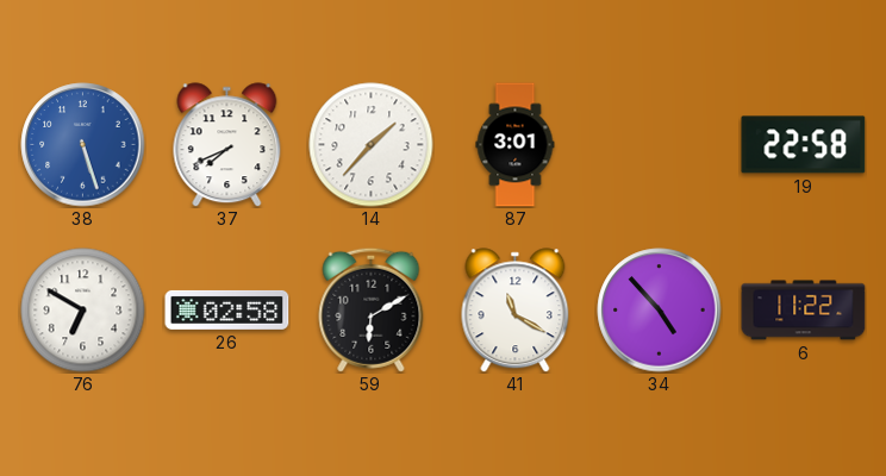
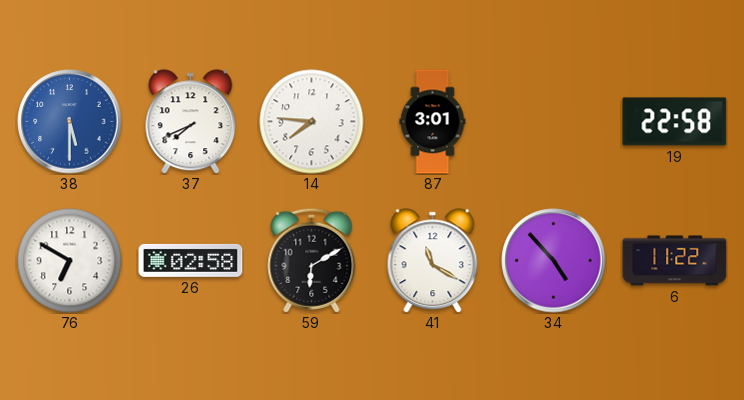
38: 5:27 -> 5:30 (70, 122)
14: 1:37 -> 7:46 (312, 122)
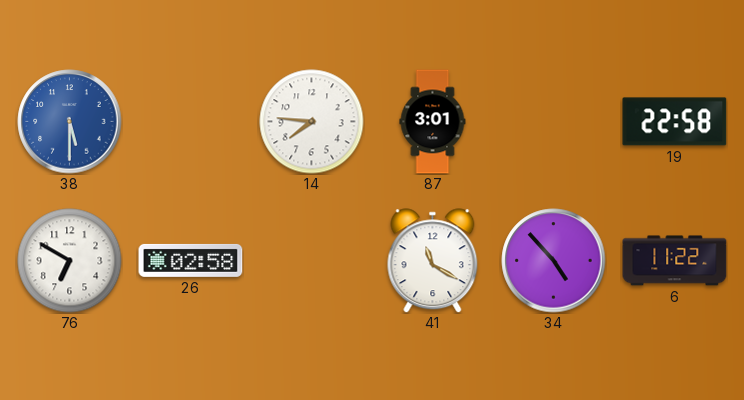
37: 7:41 -> none (191, 122)
59: 6:10 -> none (312, 260)
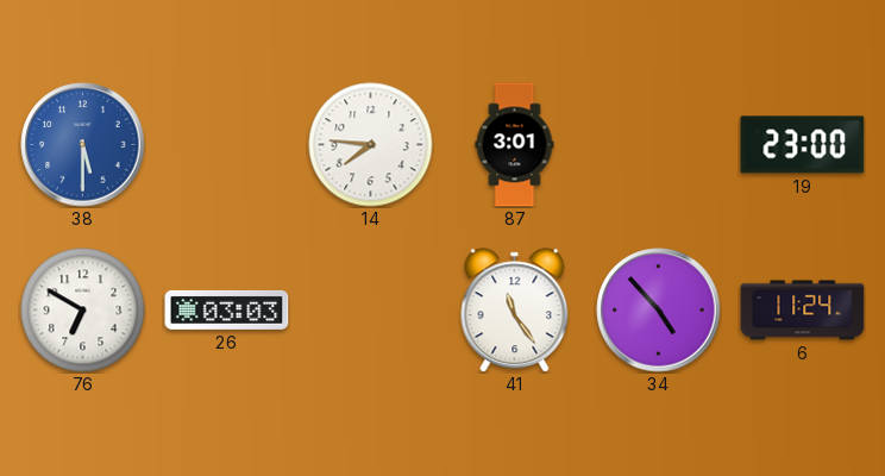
19: 22:58 -> 23:00 (803, 145)
26: 02:58 -> 03:03 (227, 309)
41: 11:20 -> 11:24 (515, 311)
6: 11:22 -> 11:24 (803, 311)
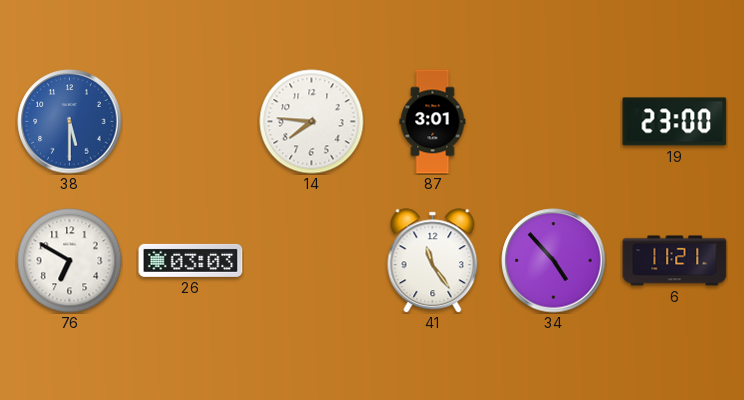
6: 11:24 -> 11:21 (675, 261)
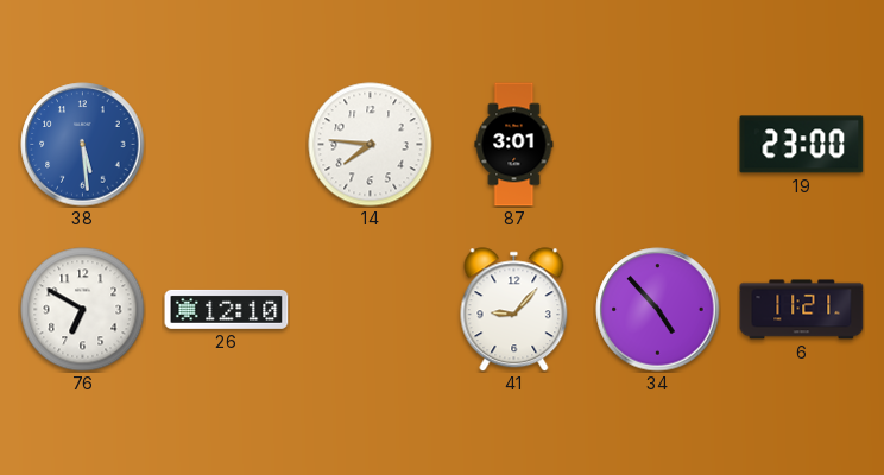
38: 5:30 -> 5:29 (83, 145)
26: 03:03 -> 12:10 (227, 309)
41: 11:24 -> 9:07 (514, 310)
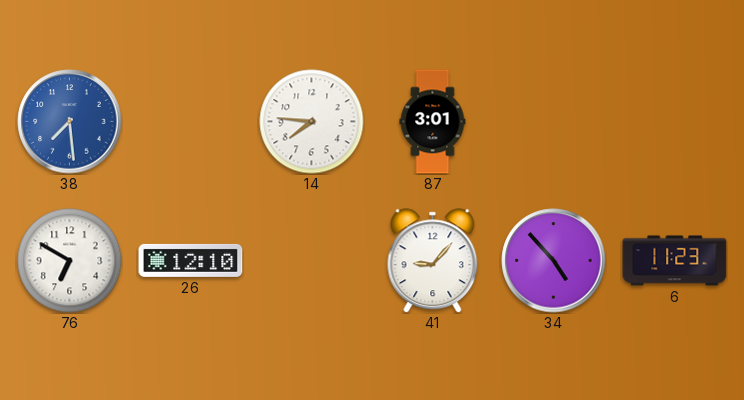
38: 5:29 -> 7:29 (70, 122)
19: 23:00 -> none (802, 145)
6: 11:21 -> 11:23 (675, 261)
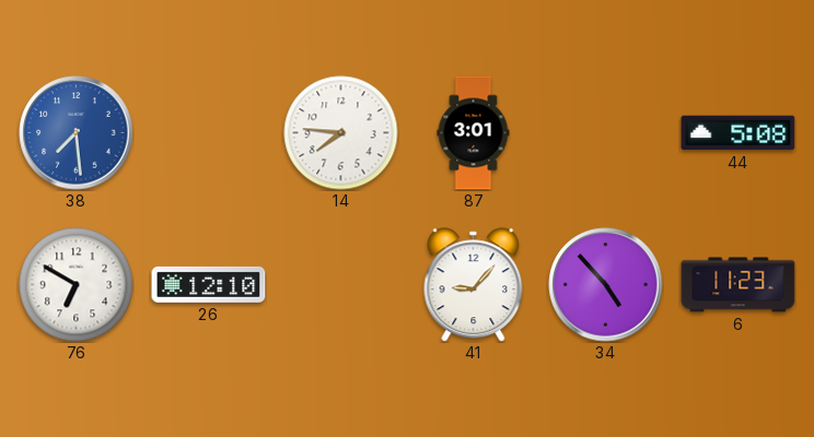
44: none -> 5:08 (739, 133)
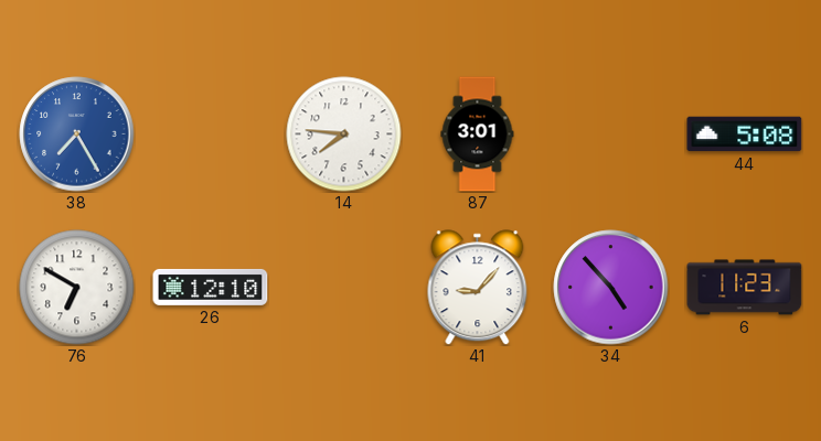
38: 7:29 -> 7:25 (77, 135)
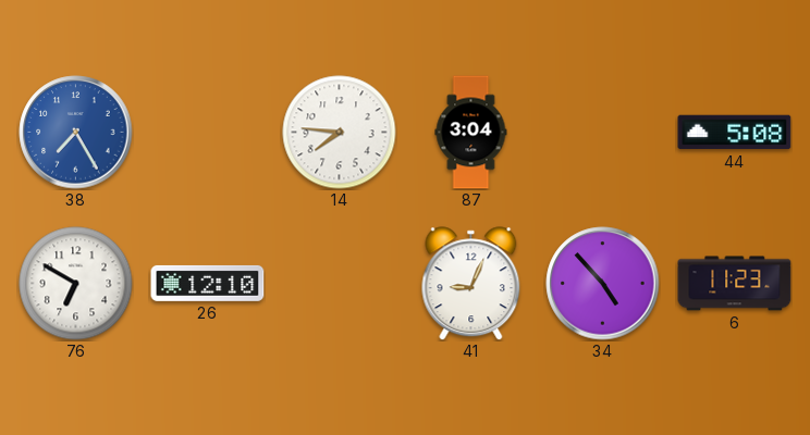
87: 3:01 -> 3:04 (471, 133)
41: 9:07 -> 9:04 (471, 284)
